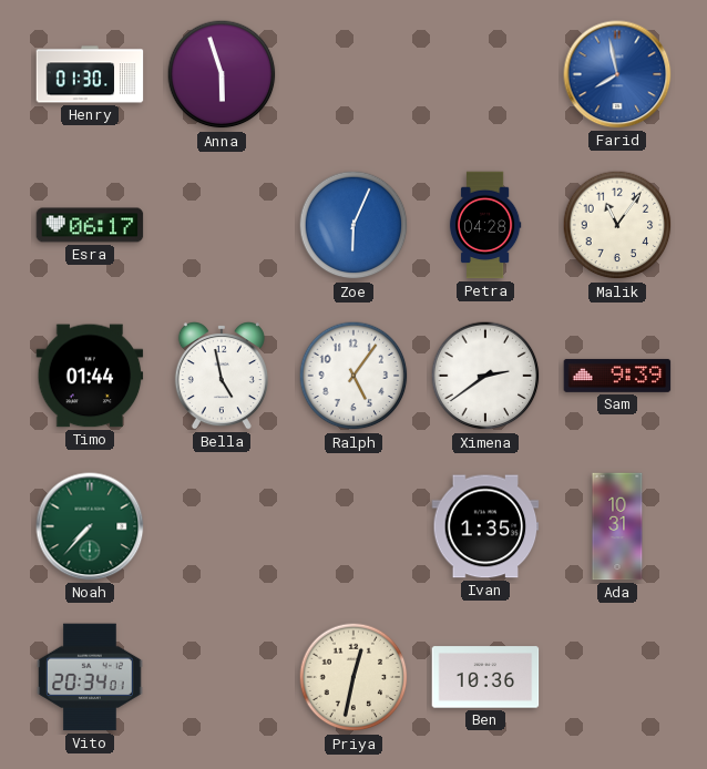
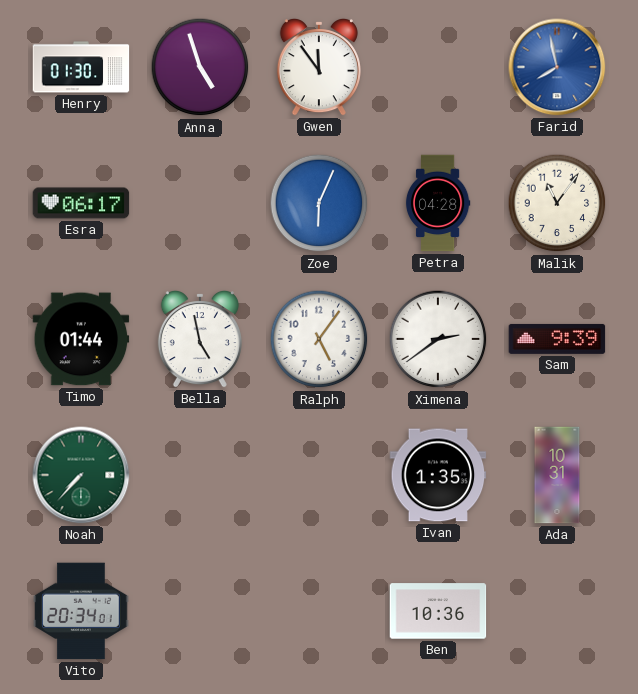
Anna: 5:57 -> 4:57 (200, 67)
Gwen: none -> 11:54 (319, 67)
Priya: 12:32 -> none (353, 677)
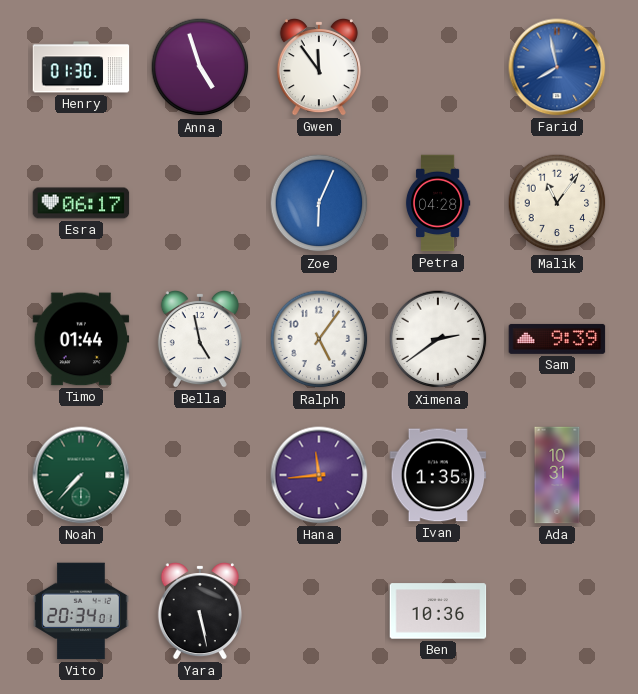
Hana: none -> 11:44 (319, 475)
Yara: none -> 5:28 (200, 611)
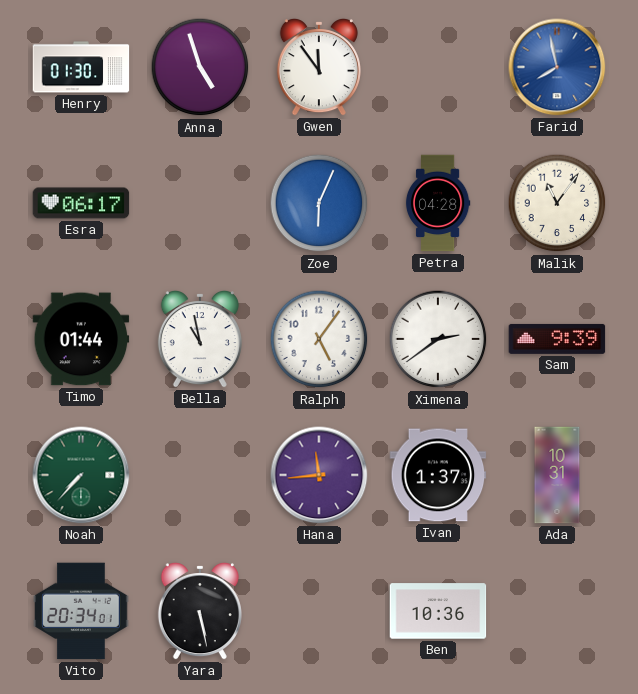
Bella: 4:58 -> 10:58 (200, 339)
Ivan: 1:35 -> 1:37 (438, 475)
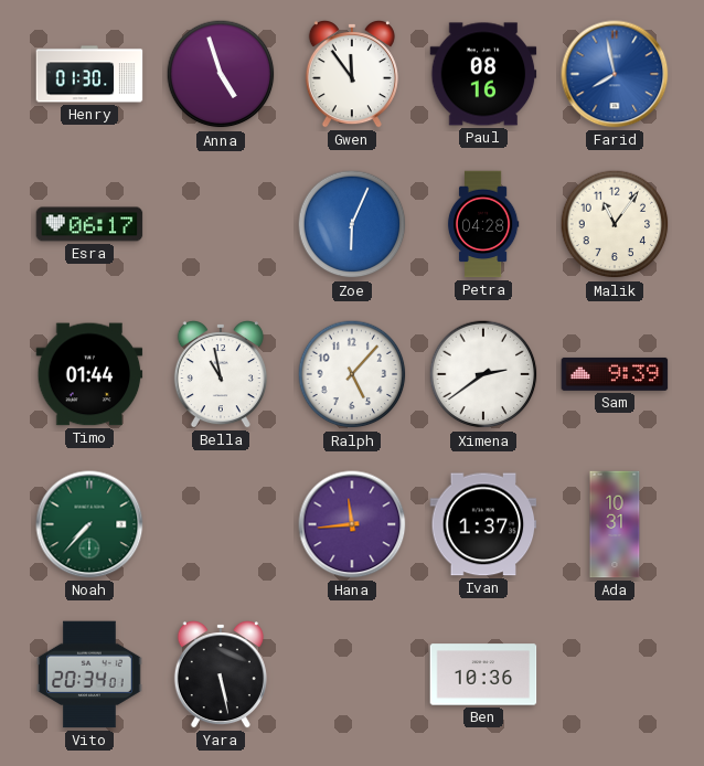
Paul: none -> 08:16 (483, 74)
Ralph: 5:06 -> 5:07 (352, 374)
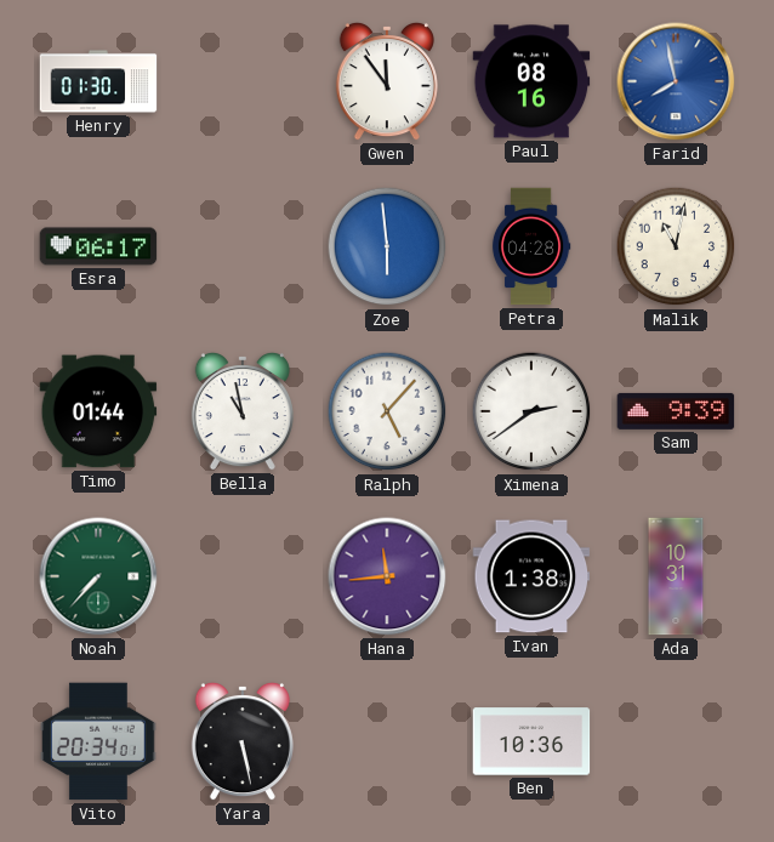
Anna: 4:57 -> none (221, 74)
Zoe: 6:04 -> 5:59 (387, 246)
Malik: 11:06 -> 11:02 (676, 246)
Ivan: 1:37 -> 1:38 (531, 576)
